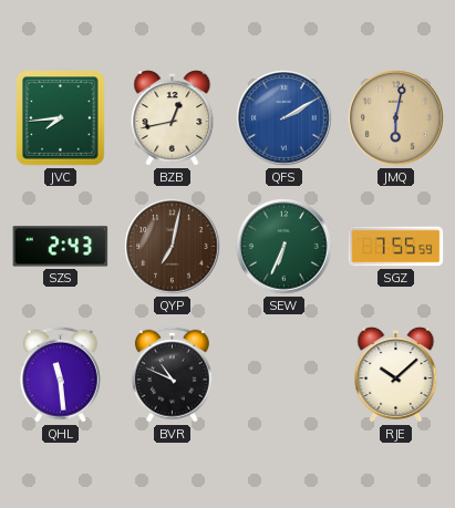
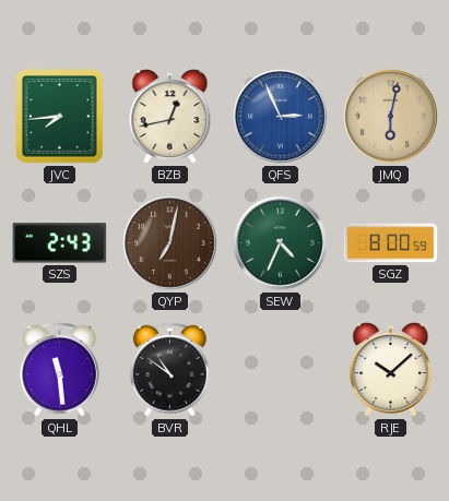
QFS: 2:10 -> 2:56 (281, 117)
SEW: 6:34 -> 4:34 (281, 243)
SGZ: 7:55 -> 8:00 (391, 243)
BVR: 10:49 -> 10:51 (169, 369)
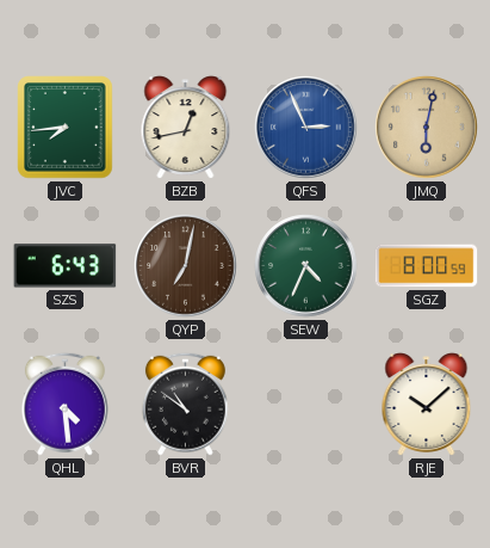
SZS: 2:43 -> 6:43 (66, 266)
QHL: 11:29 -> 4:29 (64, 404)
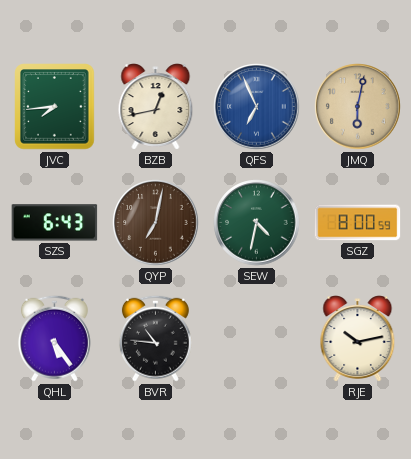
QFS: 2:56 -> 6:56 (257, 107)
SEW: 4:34 -> 4:32 (257, 223)
QHL: 4:29 -> 5:24 (54, 338)
BVR: 10:51 -> 10:46 (155, 338)
RJE: 10:08 -> 10:13 (358, 339)
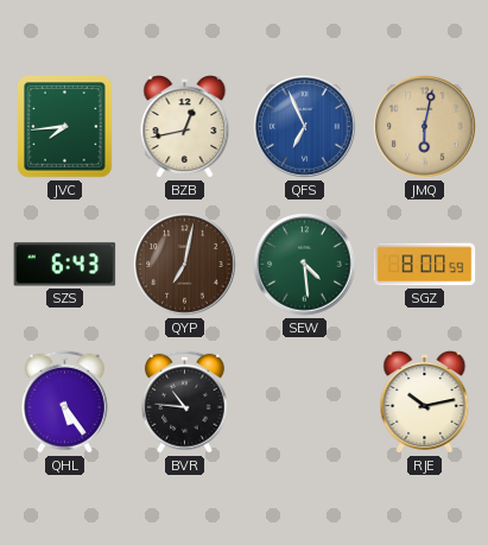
SEW: 4:32 -> 4:29 (305, 265)
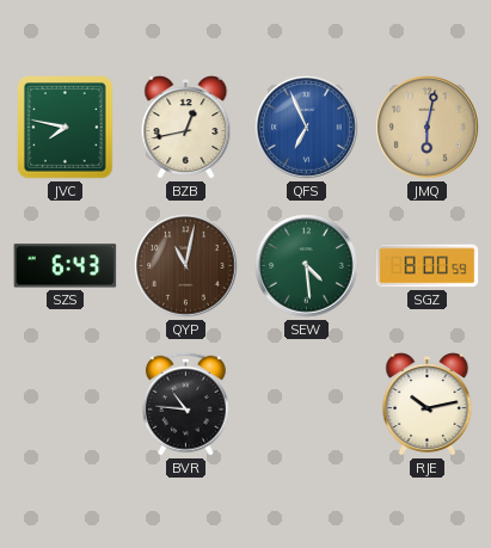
JVC: 7:44 -> 7:47 (66, 128)
QYP: 7:02 -> 11:02 (186, 266)
QHL: 5:24 -> none (64, 401)
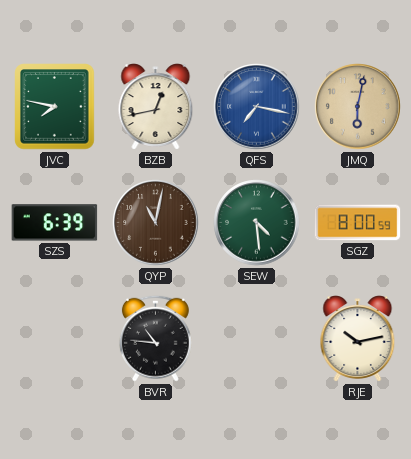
QFS: 6:56 -> 7:17 (257, 107)
SZS: 6:43 -> 6:39 (55, 223)
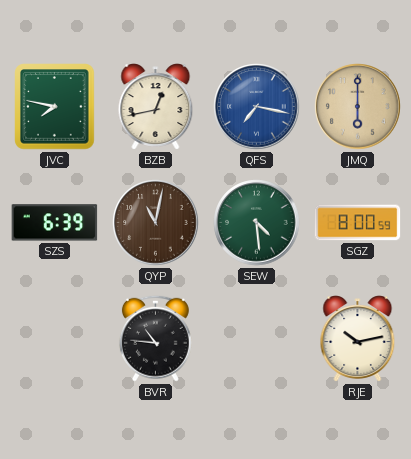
JMQ: 6:02 -> 6:00 (358, 107)
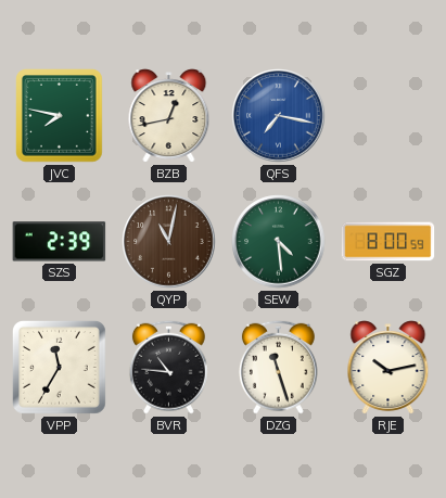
JMQ: 6:00 -> none (358, 107)
SZS: 6:39 -> 2:39 (60, 242)
VPP: none -> 11:35 (59, 367)
DZG: none -> 11:27 (278, 367)
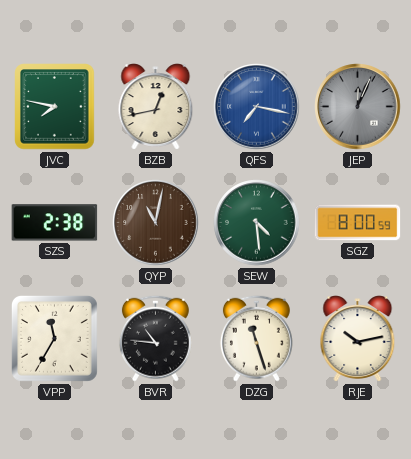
JEP: none -> 12:04 (358, 107)
SZS: 2:39 -> 2:38 (55, 223)
